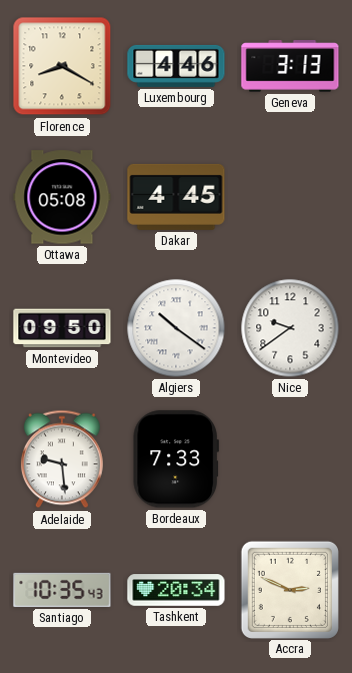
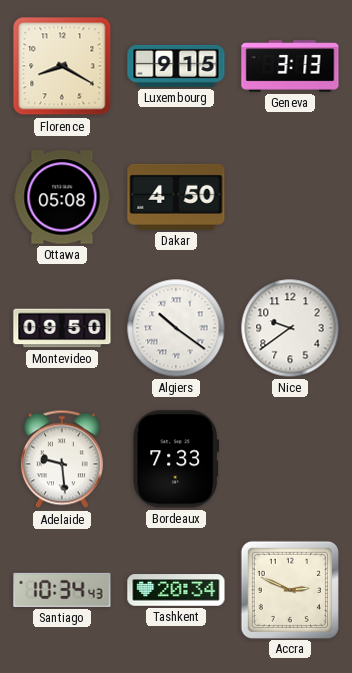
Luxembourg: 4:46 -> 9:15 (176, 66)
Dakar: 4:45 -> 4:50 (176, 197)
Santiago: 10:35 -> 10:34 (62, 590)
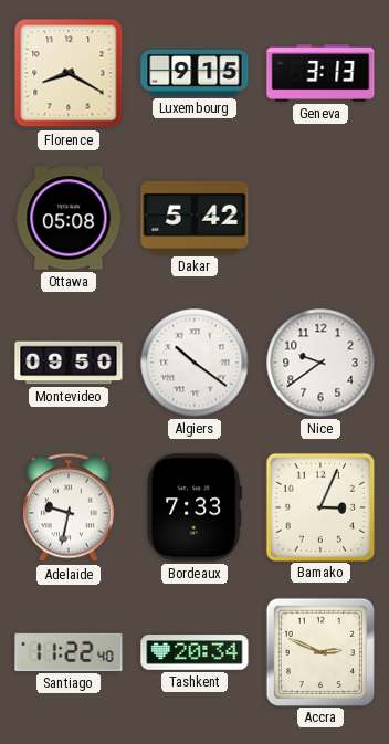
Dakar: 4:50 -> 5:42 (195, 218)
Adelaide: 9:29 -> 9:32 (69, 507)
Bamako: none -> 3:04 (319, 506)
Santiago: 10:34 -> 11:22 (69, 652)
